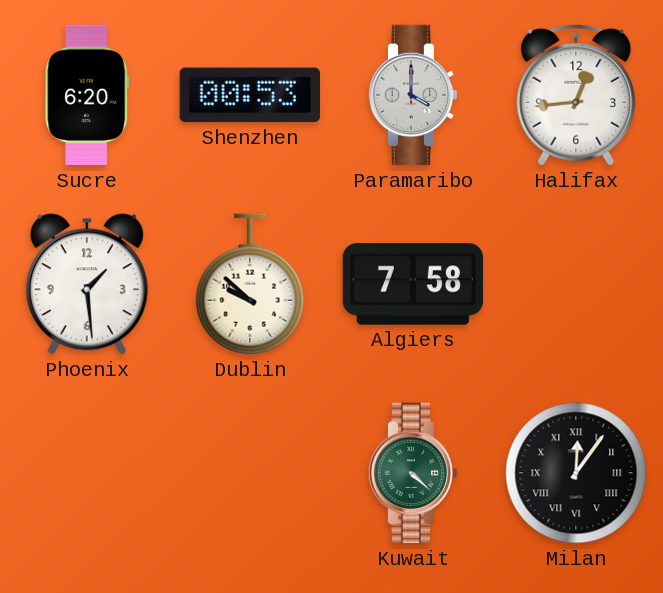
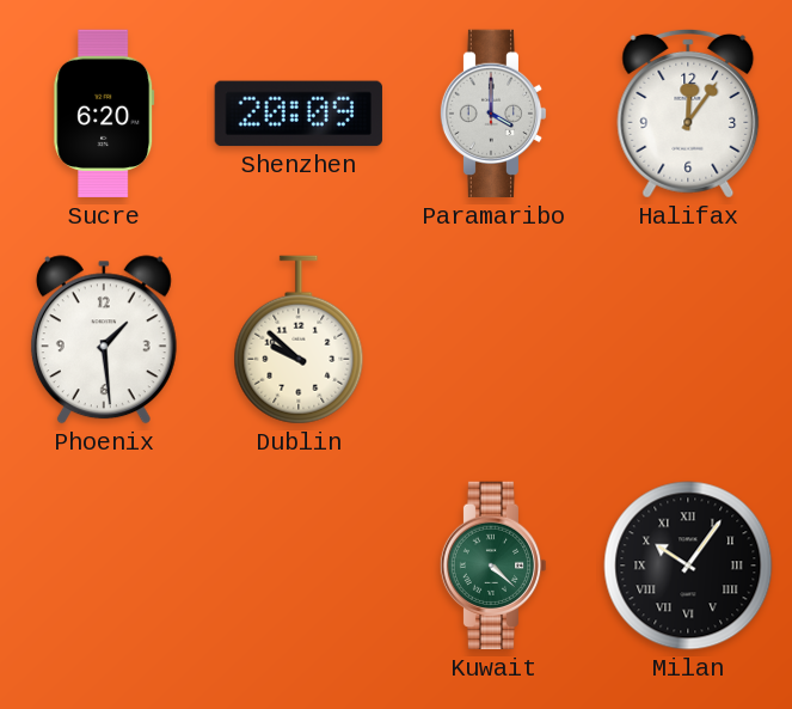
Shenzhen: 00:53 -> 20:09 (299, 114)
Halifax: 12:44 -> 12:06 (688, 114)
Algiers: 7:58 -> none (412, 284)
Milan: 12:06 -> 10:06 (688, 566)
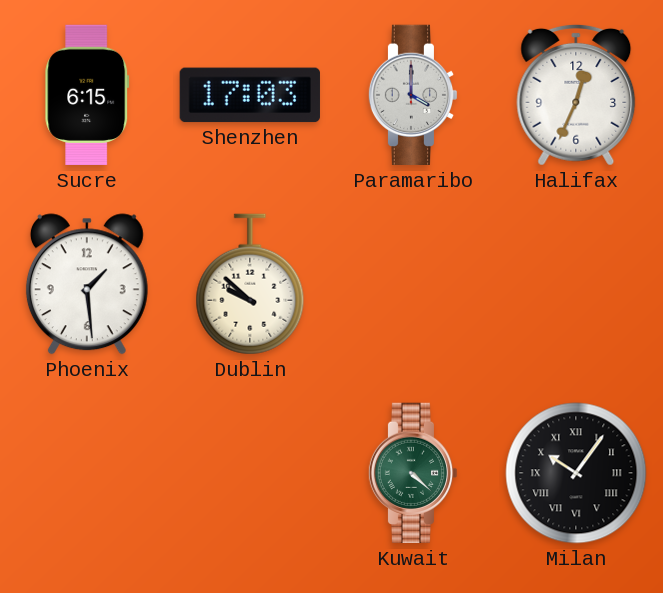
Sucre: 6:20 -> 6:15 (87, 95)
Shenzhen: 20:09 -> 17:03 (250, 95)
Halifax: 12:06 -> 12:34 (576, 95)
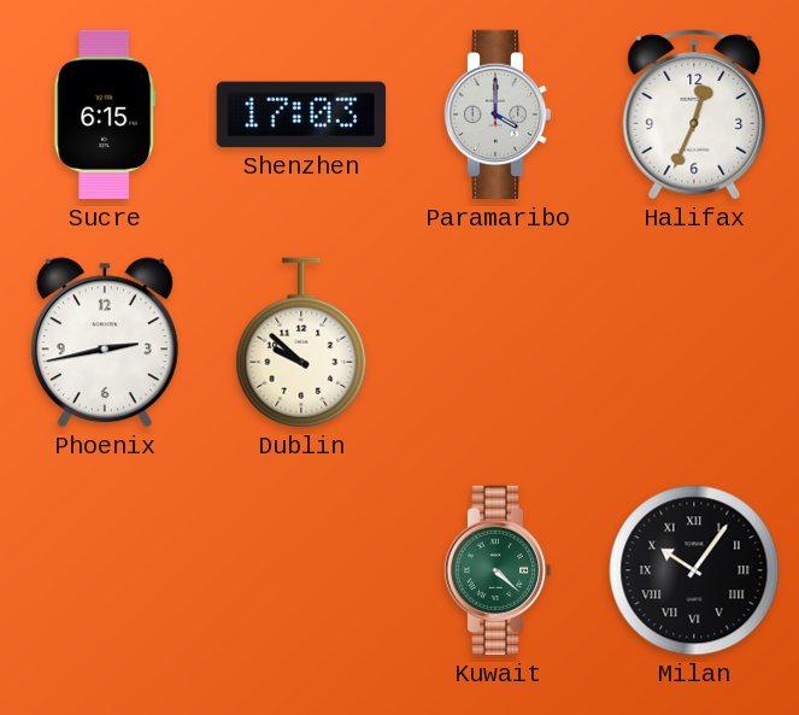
Phoenix: 1:29 -> 2:43 (105, 342)
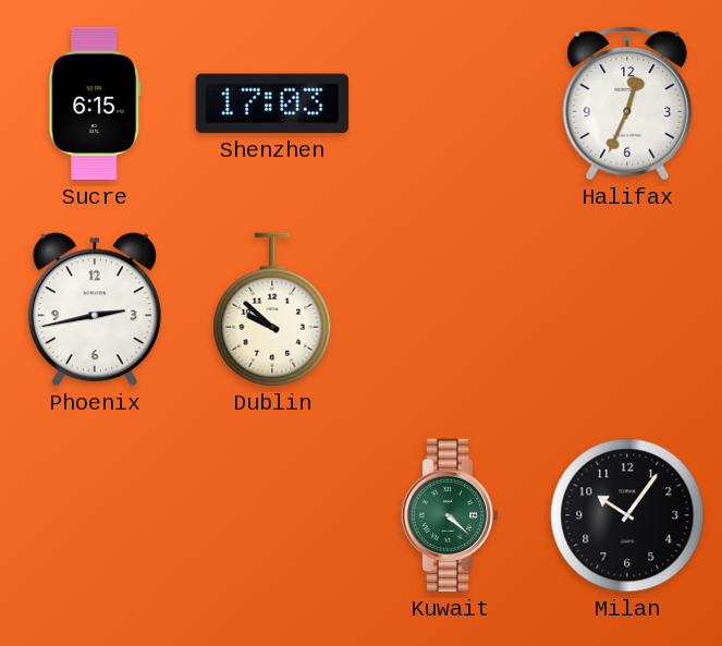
Paramaribo: 4:00 -> none (498, 115)
Milan numerals: Roman -> Arabic (627, 515)
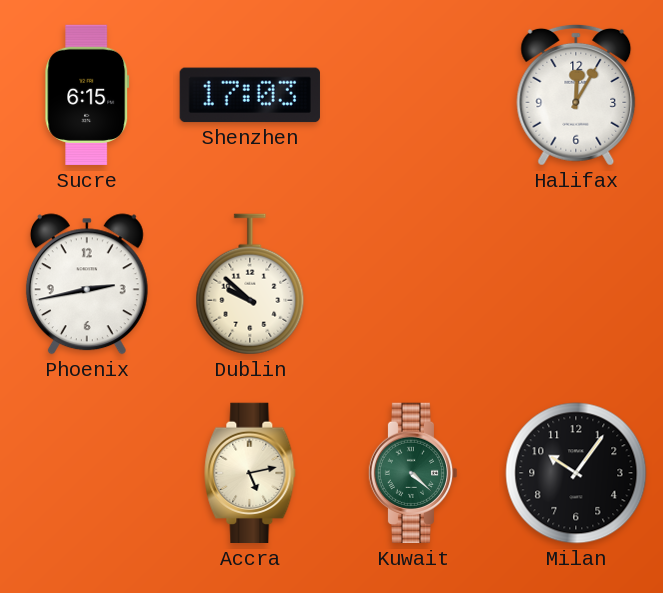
Halifax: 12:34 -> 12:05 (576, 95)
Accra: none -> 5:13 (250, 473)
